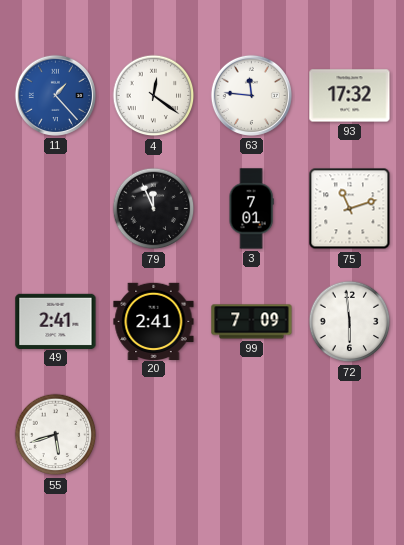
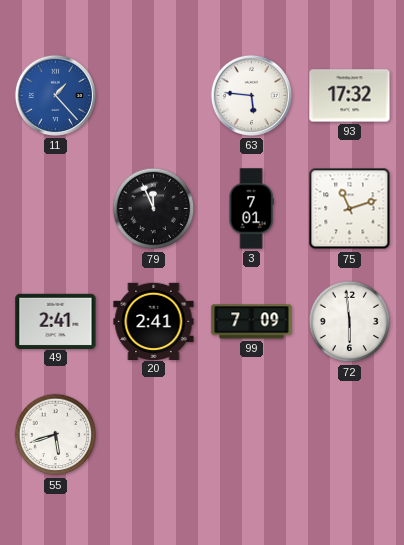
4: 12:21 -> none (154, 96)
63: 11:46 -> 5:46 (251, 95)
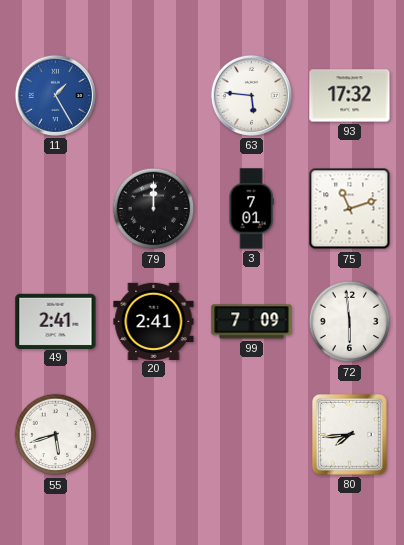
11: 1:23 -> 1:25 (55, 95)
79: 11:56 -> 12:00 (154, 209)
80: none -> 7:44 (350, 435)
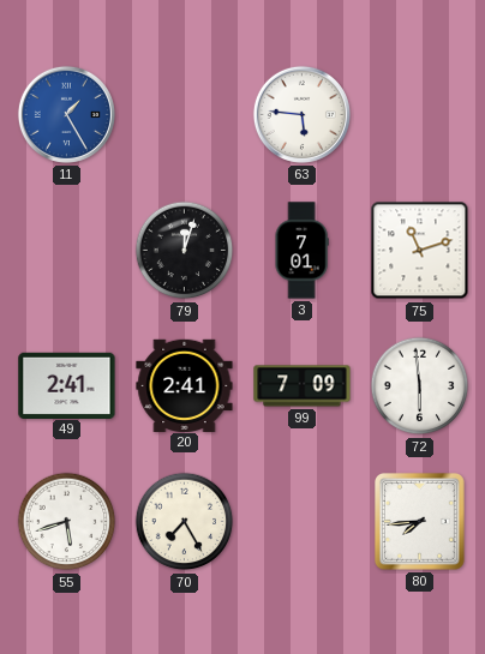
93: 17:32 -> none (350, 96)
79: 12:00 -> 12:03 (185, 251)
70: none -> 7:25 (185, 522)
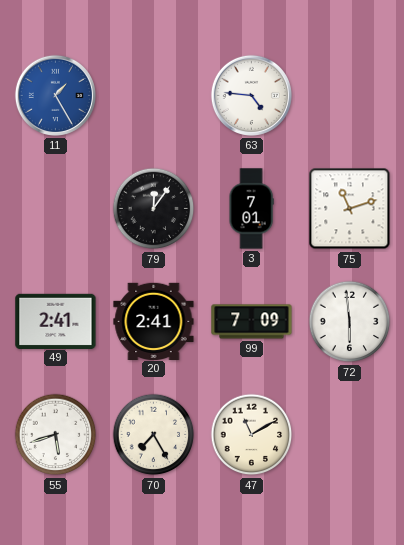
63: 5:46 -> 4:46 (251, 95)
79: 12:03 -> 12:06 (154, 209)
47: none -> 11:10 (252, 435)
80: 7:44 -> none (420, 522)
